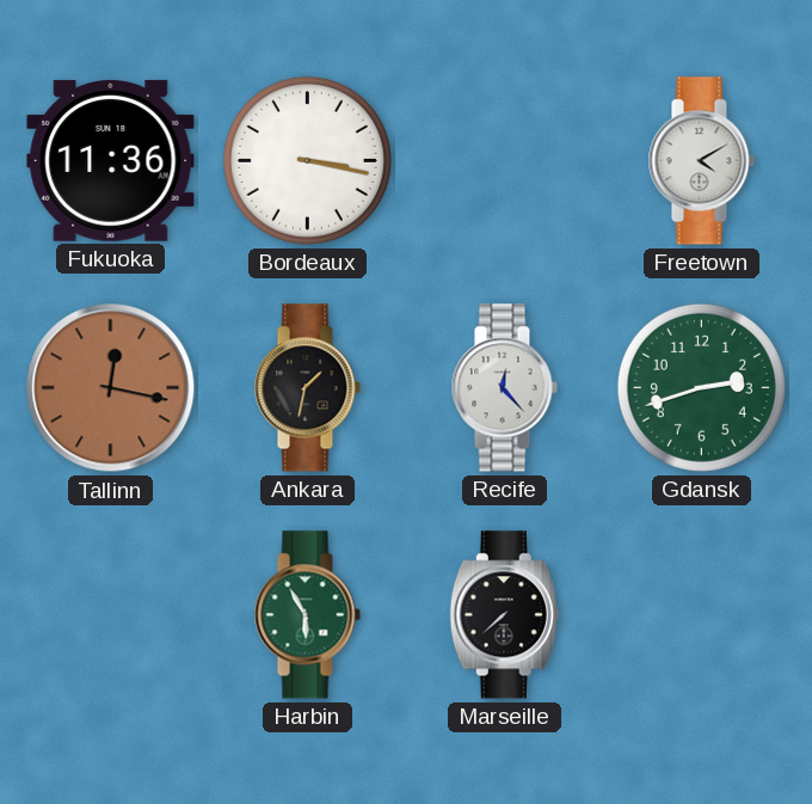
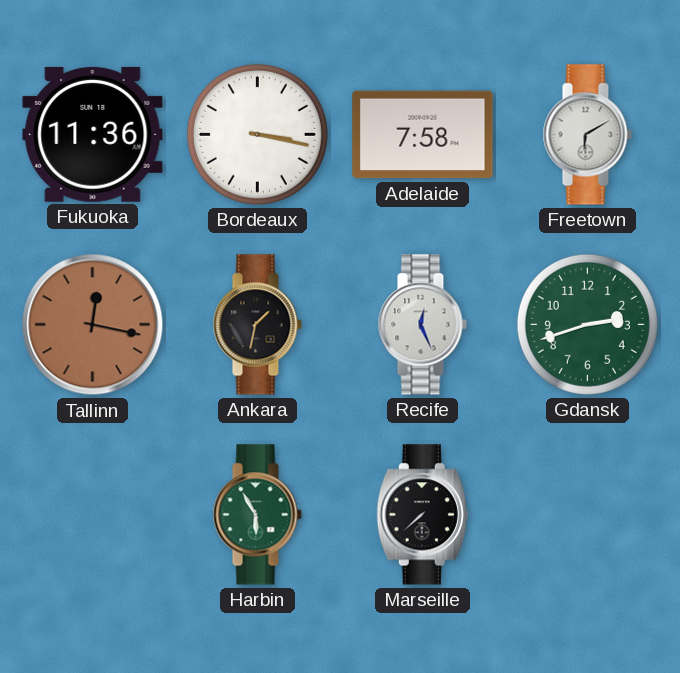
Adelaide: none -> 7:58 (423, 135)
Freetown: 4:10 -> 6:10 (587, 135)
Recife: 12:23 -> 12:26 (422, 325)
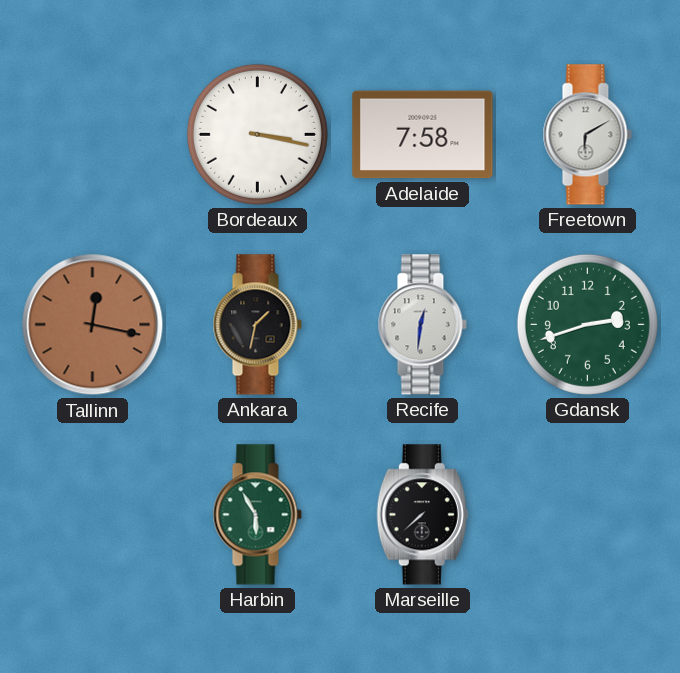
Fukuoka: 11:36 -> none (93, 134)
Recife: 12:26 -> 12:31 (422, 325)
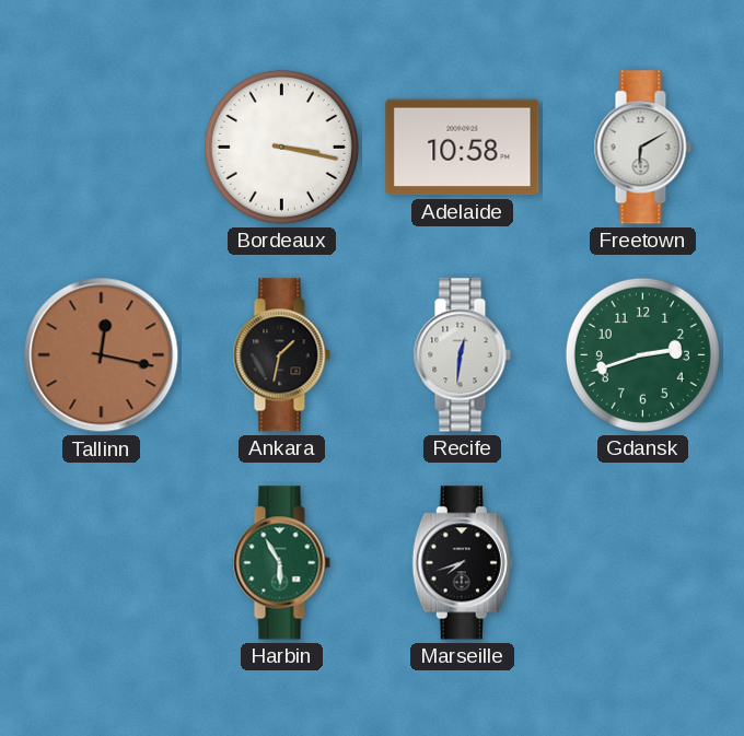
Adelaide: 7:58 -> 10:58 (463, 148)
Marseille: 7:38 -> 7:42 (462, 563)
